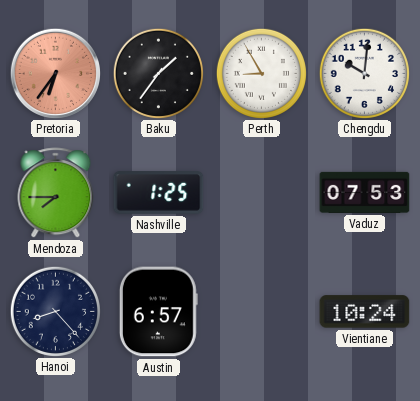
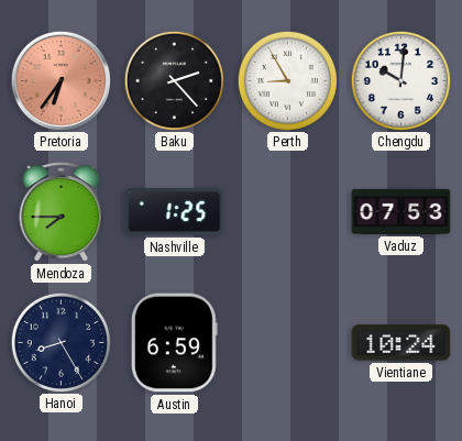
Baku: 1:36 -> 2:23 (174, 80)
Hanoi: 8:23 -> 8:25 (61, 342)
Austin: 6:57 -> 6:59 (174, 343)
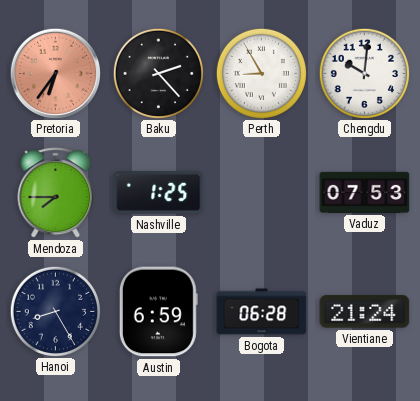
Bogota: none -> 06:28 (262, 312)
Vientiane: 10:24 -> 21:24 (365, 312)
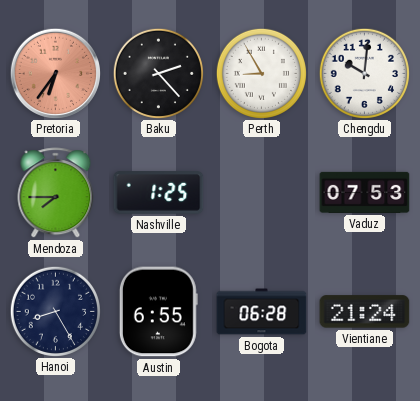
Austin: 6:59 -> 6:55 (158, 312)
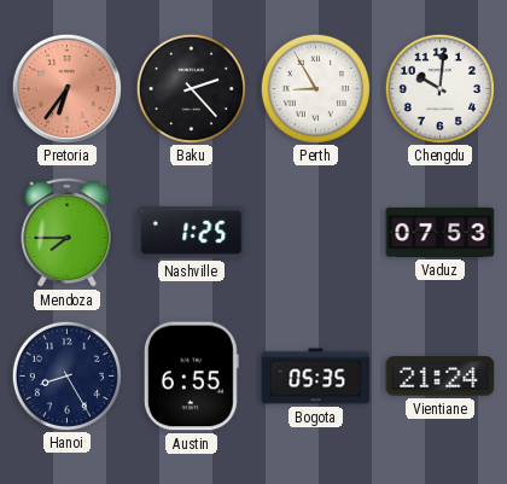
Bogota: 06:28 -> 05:35 (316, 377)
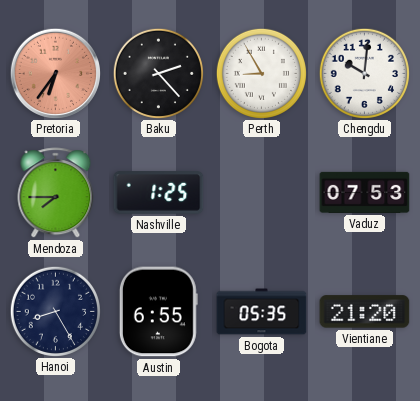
Vientiane: 21:24 -> 21:20 (365, 312)
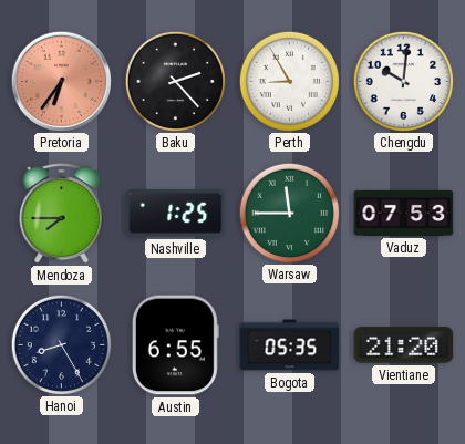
Warsaw: none -> 11:45 (289, 213)
